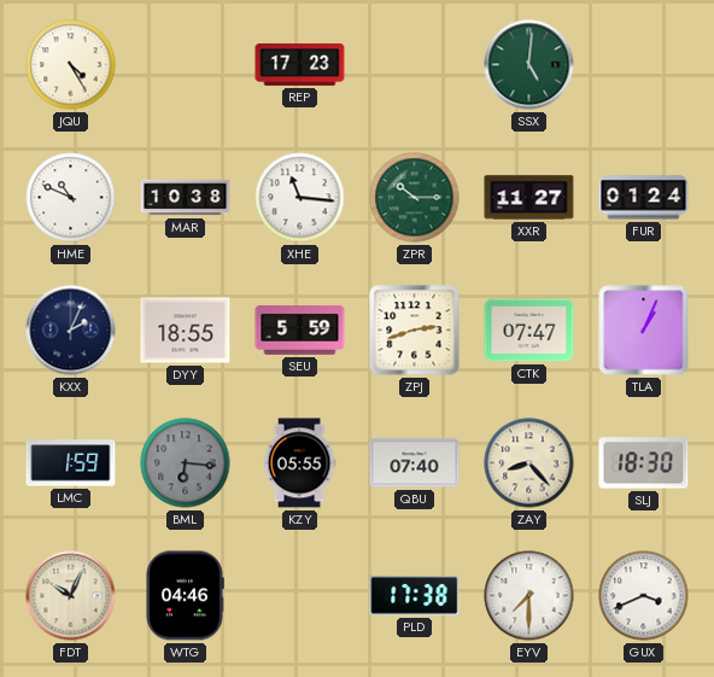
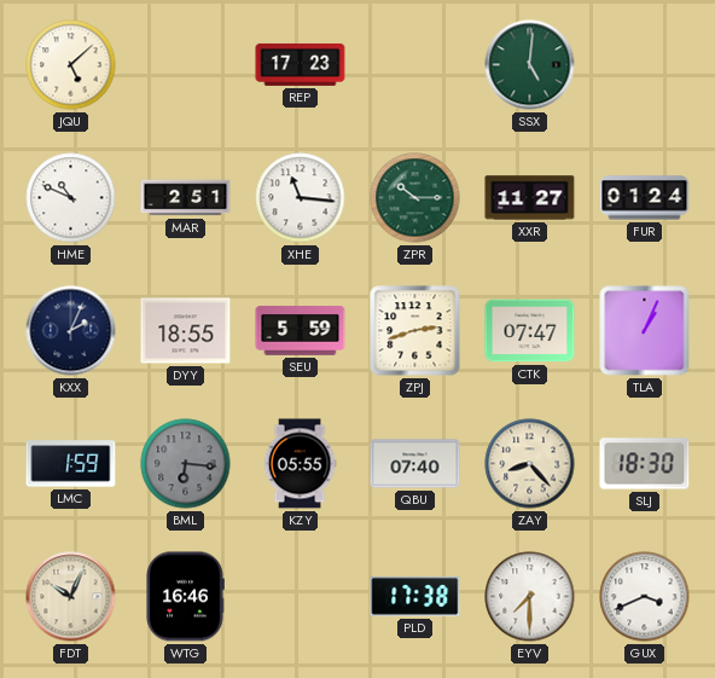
JQU: 4:25 -> 5:08 (71, 65)
MAR: 10:38 -> 2:51 (186, 198)
WTG: 04:46 -> 16:46 (185, 597)
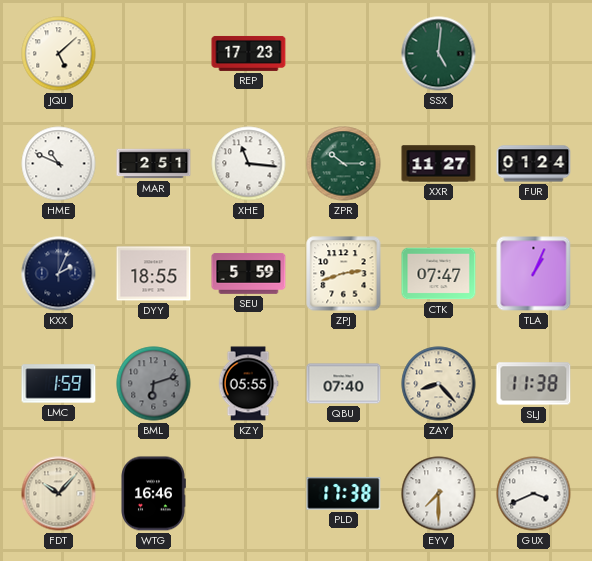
BML: 6:16 -> 6:12 (154, 384)
SLJ: 18:30 -> 11:38 (534, 384)
FDT: 10:04 -> 10:07 (59, 494)
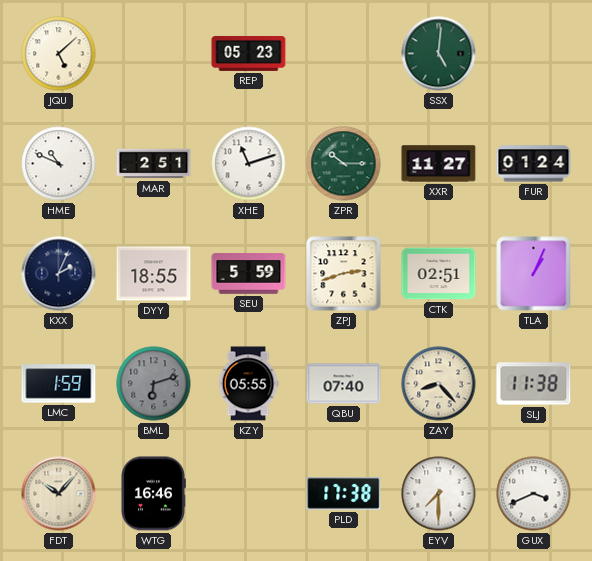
REP: 17:23 -> 05:23 (249, 53)
XHE: 11:16 -> 11:12 (249, 164)
CTK: 07:47 -> 02:51 (439, 274)
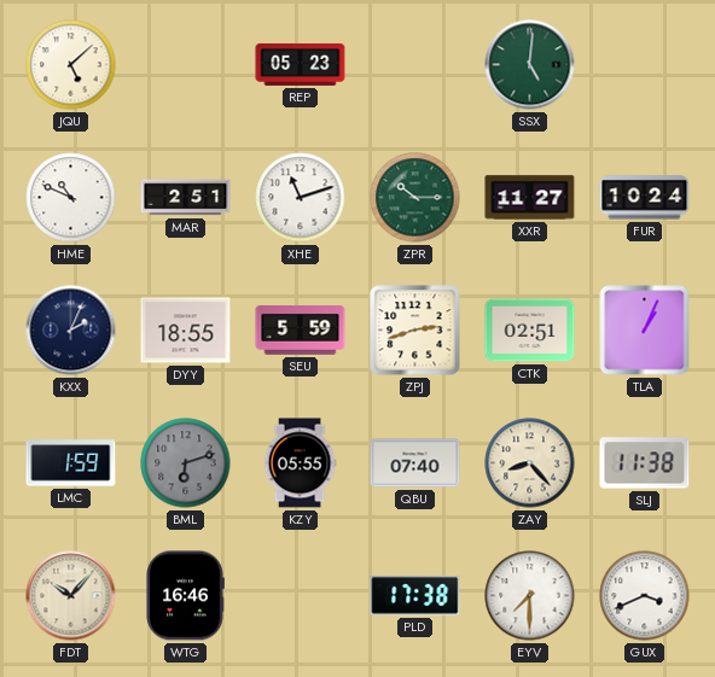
FUR: 01:24 -> 10:24 (645, 198)
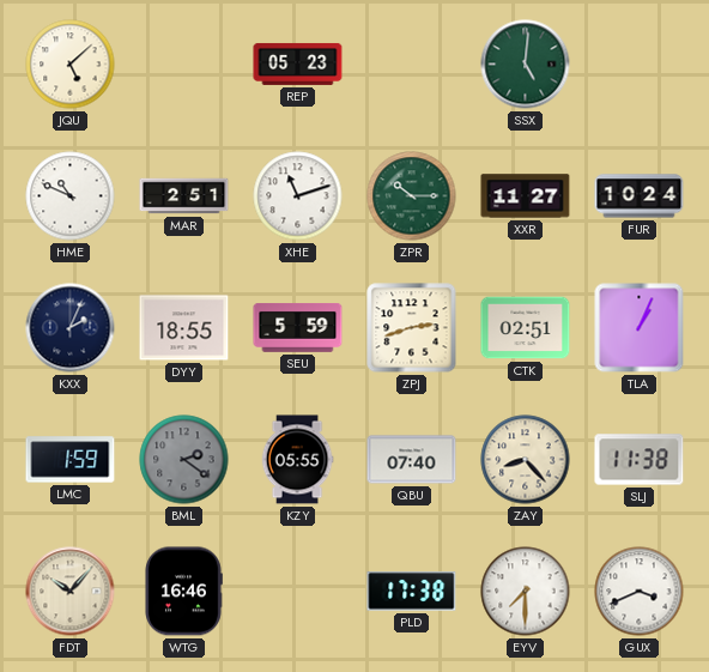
BML: 6:12 -> 2:21 (184, 460)
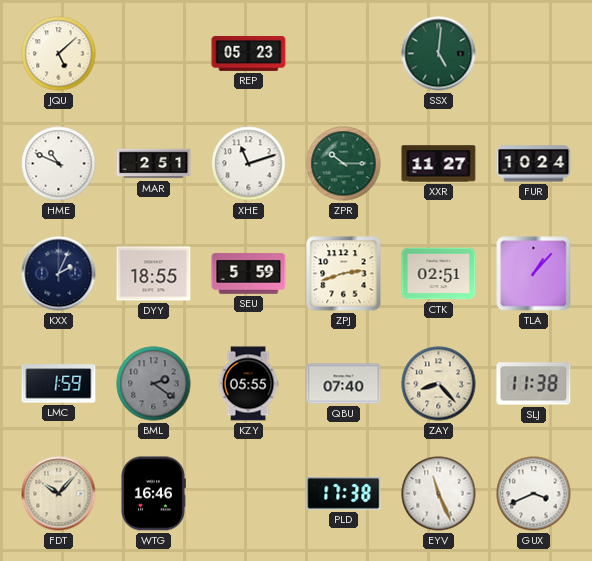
TLA: 1:04 -> 1:07 (534, 274)
EYV: 7:30 -> 11:26 (439, 494)
